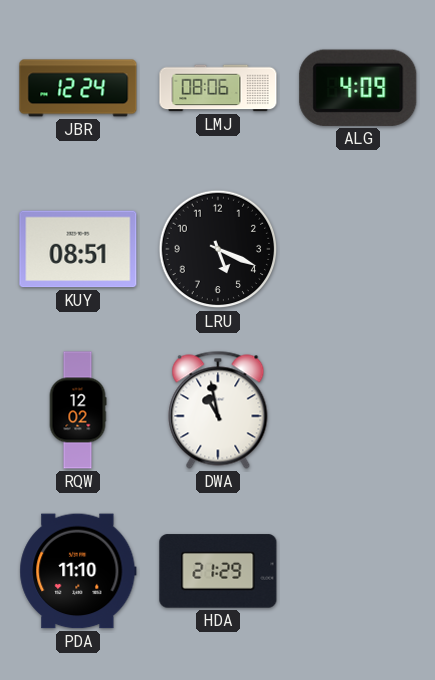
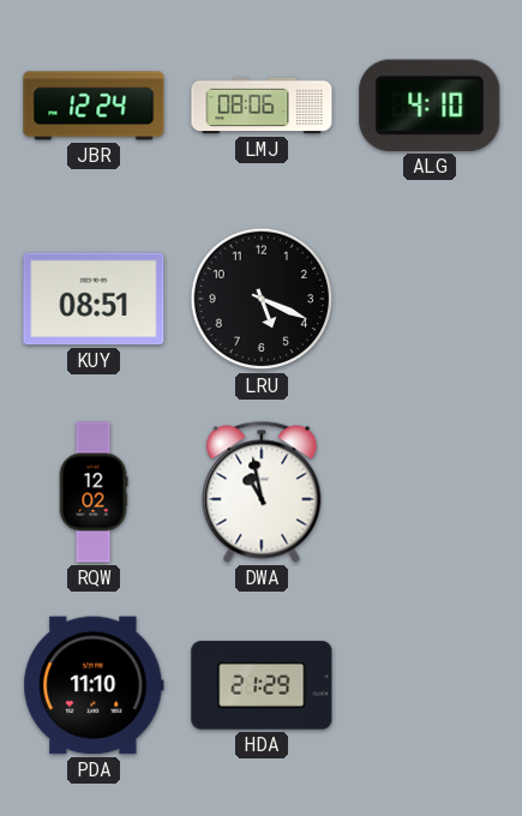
ALG: 4:09 -> 4:10 (430, 106)
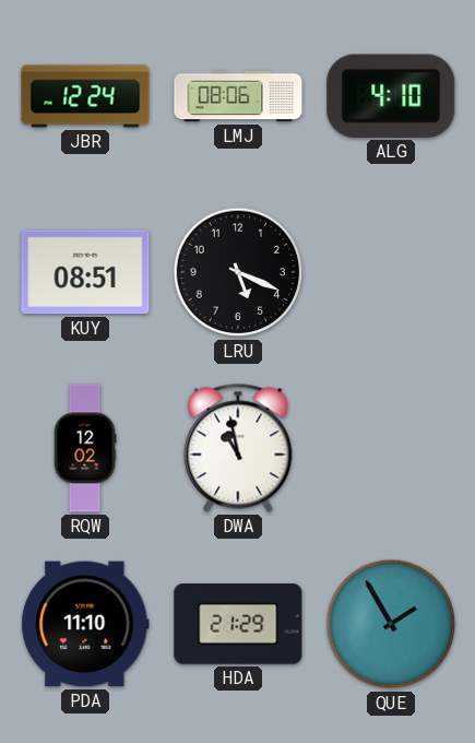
QUE: none -> 1:55 (391, 624)
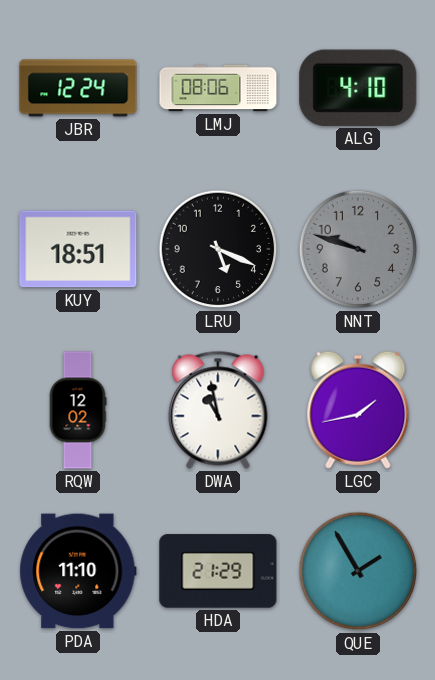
KUY: 08:51 -> 18:51 (78, 249)
NNT: none -> 9:48 (358, 249)
LGC: none -> 1:43 (358, 410)
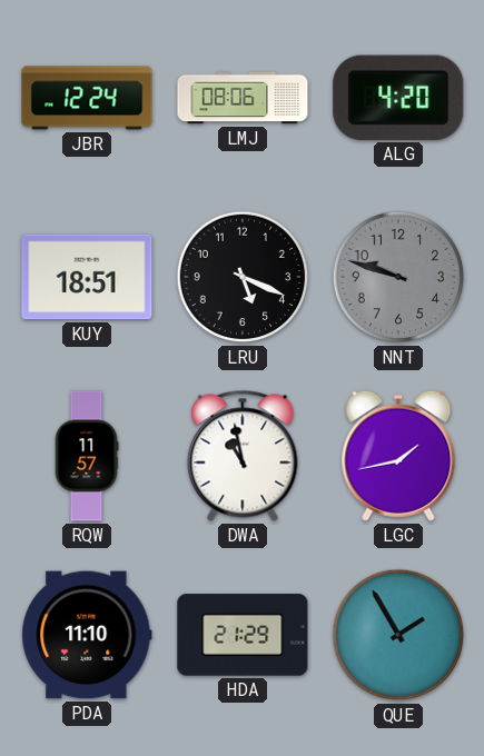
ALG: 4:10 -> 4:20 (398, 98)
RQW: 12:02 -> 11:57 (87, 456)
